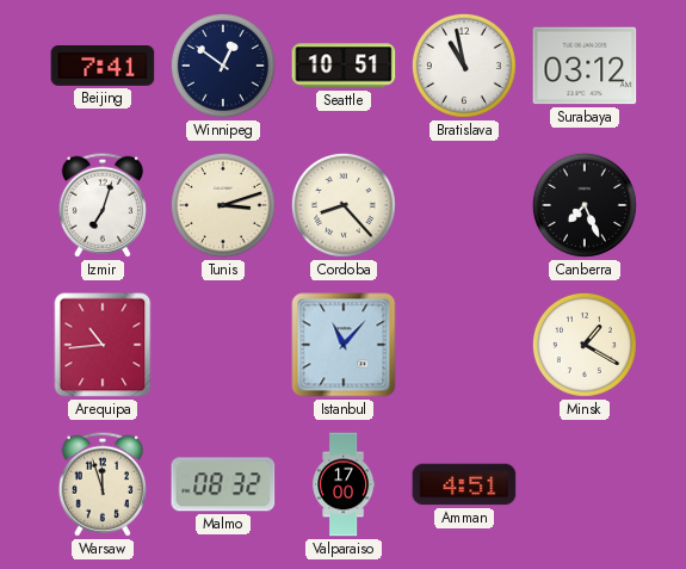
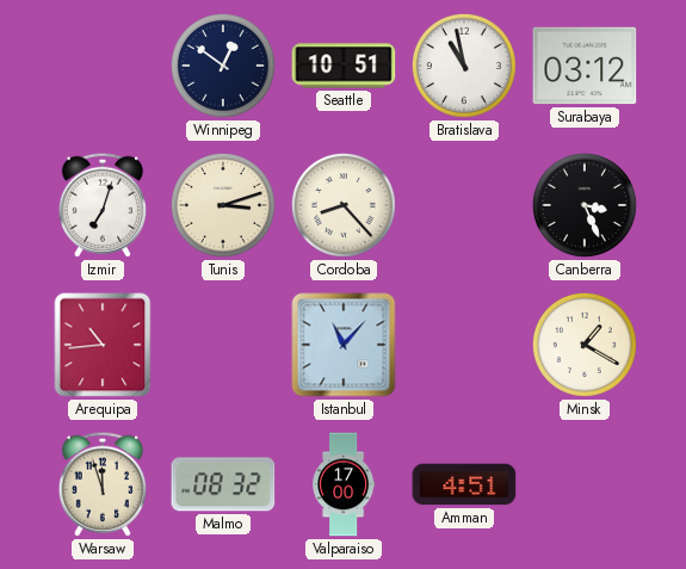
Beijing: 7:41 -> none (103, 67)
Canberra: 7:26 -> 3:26 (585, 205)
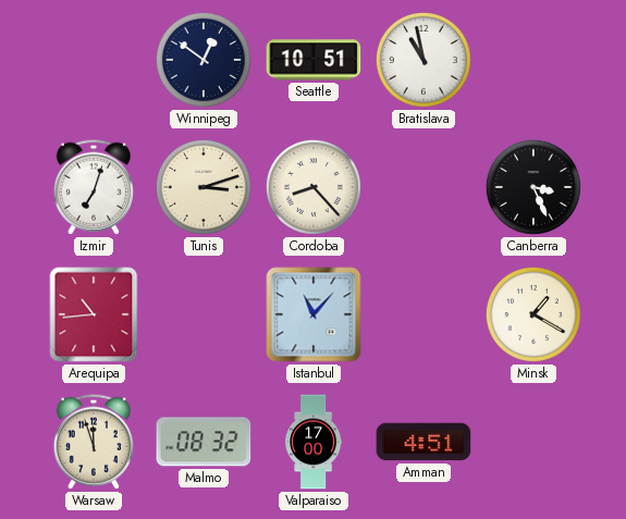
Surabaya: 03:12 -> none (585, 66)
